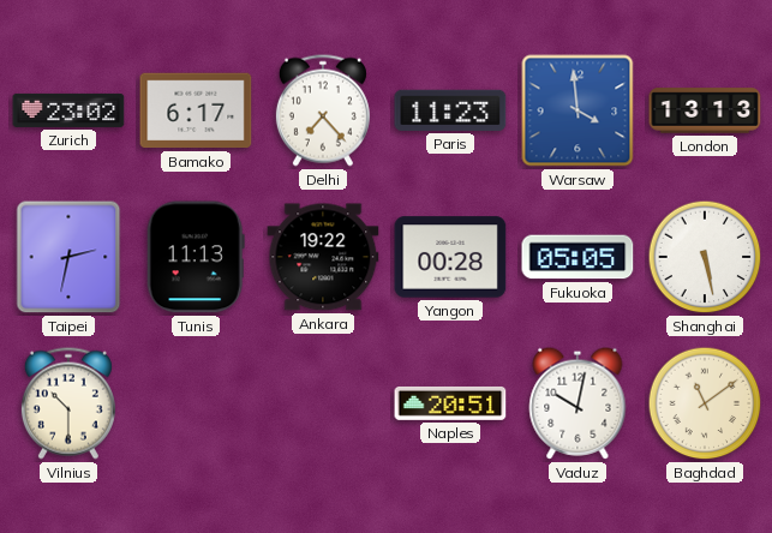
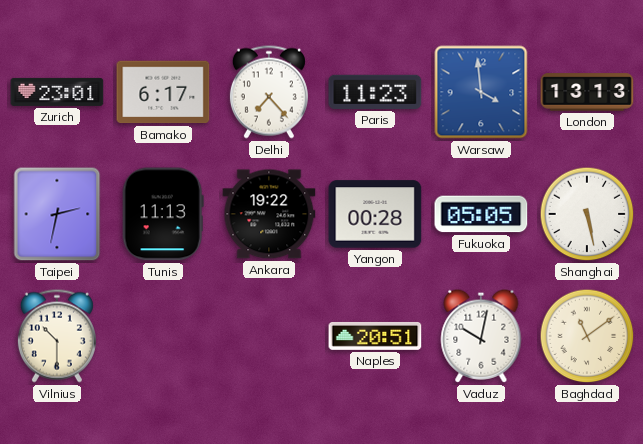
Zurich: 23:02 -> 23:01 (57, 92)
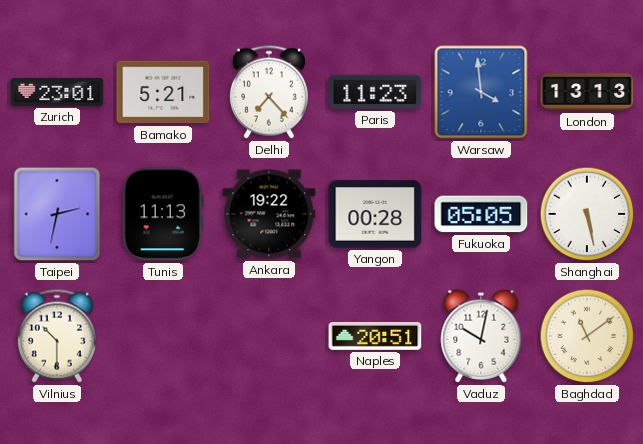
Bamako: 6:17 -> 5:21 (163, 92)
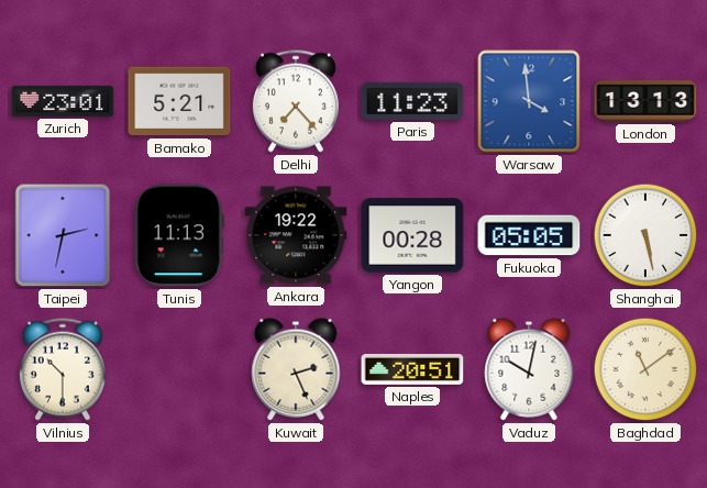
Kuwait: none -> 2:26 (296, 369)
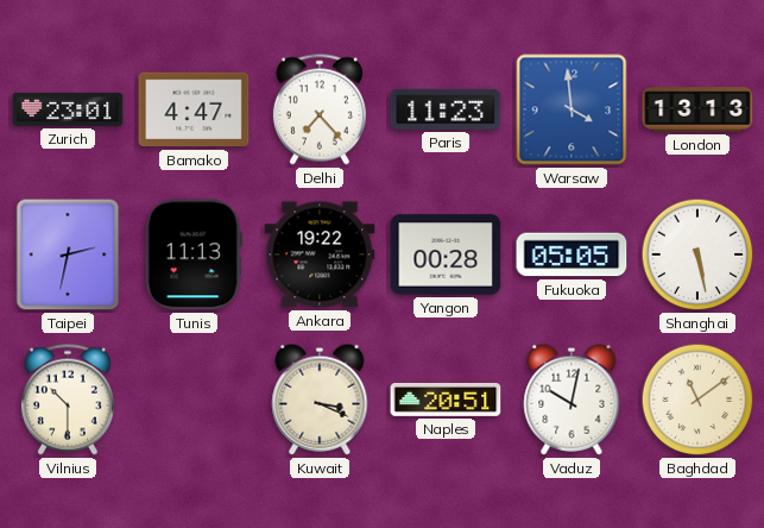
Bamako: 5:21 -> 4:47 (194, 109)
Kuwait: 2:26 -> 3:19 (320, 400)
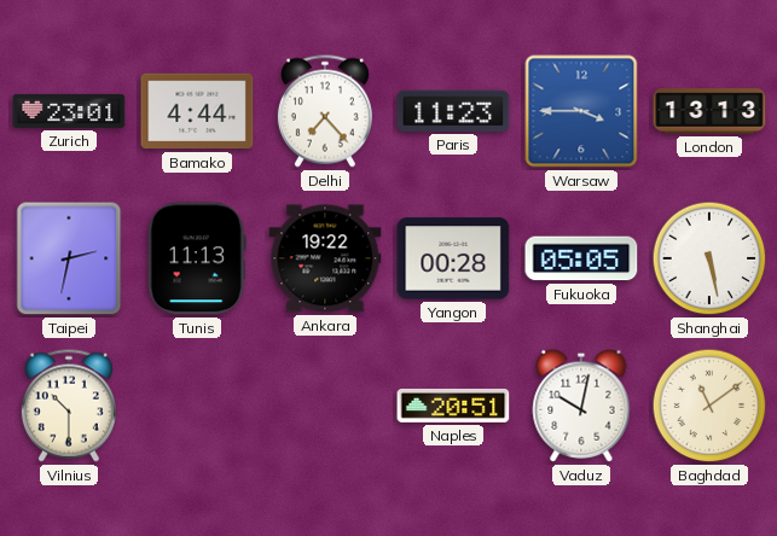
Bamako: 4:47 -> 4:44 (197, 111)
Warsaw: 3:59 -> 3:45 (581, 111)
Kuwait: 3:19 -> none (320, 400)
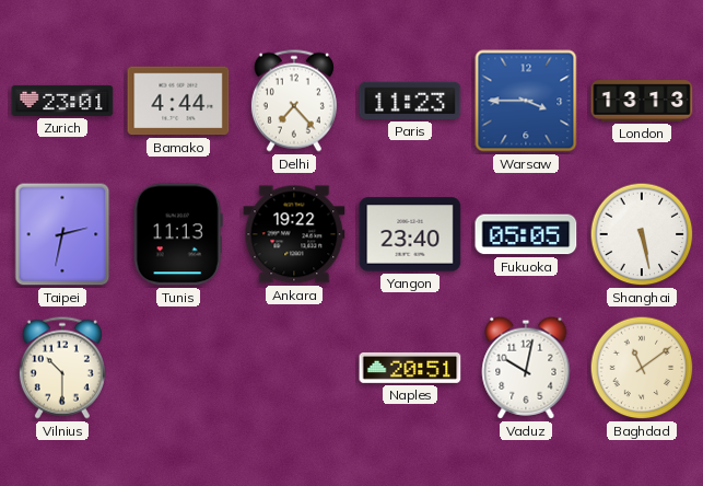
Yangon: 00:28 -> 23:40 (410, 234)
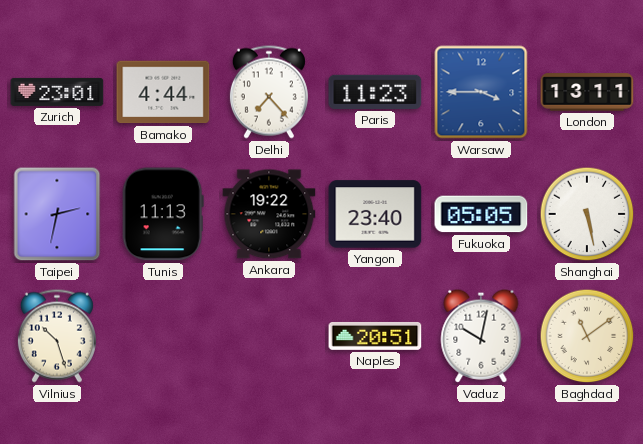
London: 13:13 -> 13:11 (587, 92)
Vilnius: 10:30 -> 10:27 (57, 336)
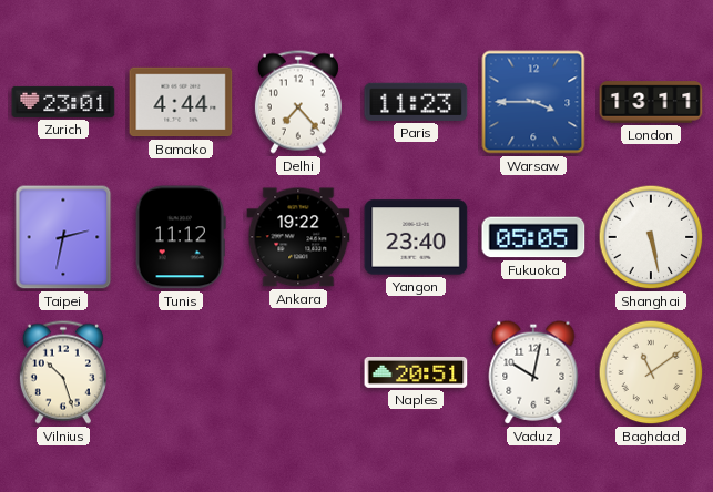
Tunis: 11:13 -> 11:12 (181, 237)
